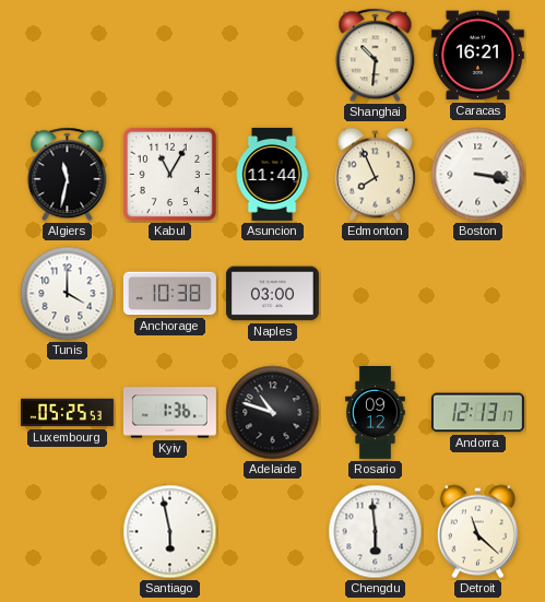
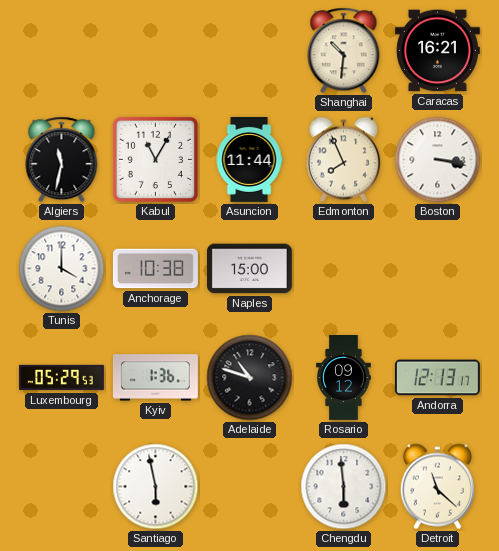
Naples: 03:00 -> 15:00 (249, 269)
Luxembourg: 05:25 -> 05:29 (61, 378)
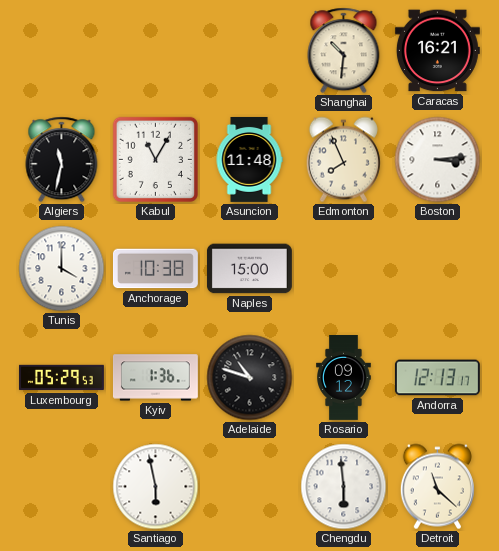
Asuncion: 11:44 -> 11:48 (249, 159)
Boston: 3:17 -> 3:14 (438, 160)
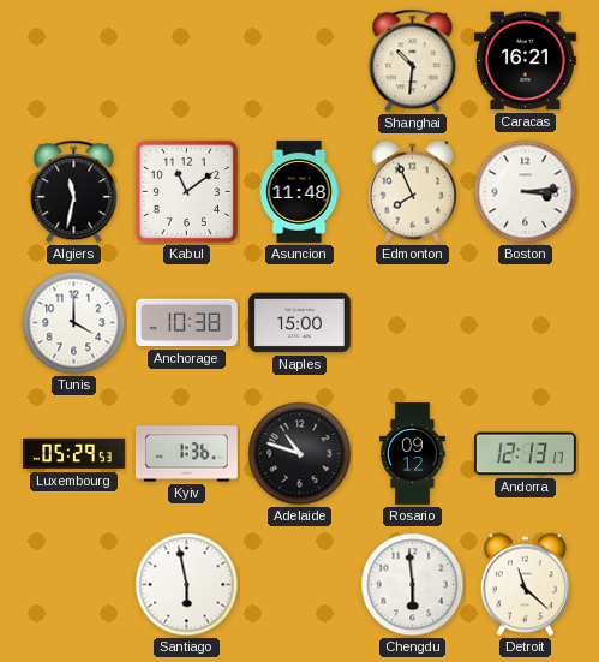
Kabul: 11:05 -> 11:09 (186, 191)
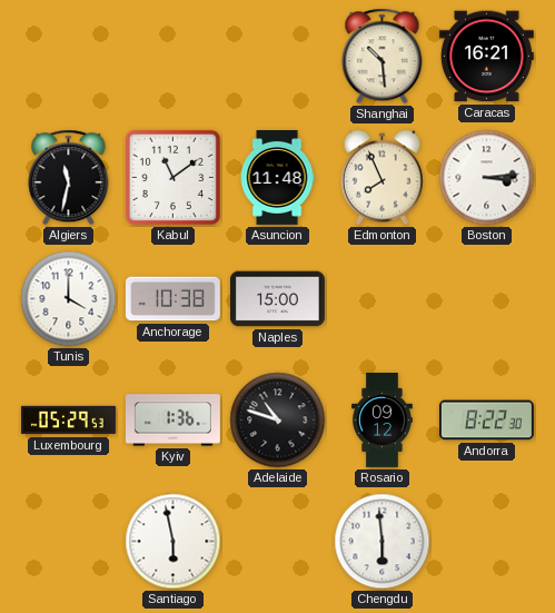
Shanghai: 10:31 -> 10:29 (383, 57)
Andorra: 12:13 -> 8:22 (486, 421)
Detroit: 11:22 -> none (525, 585)
